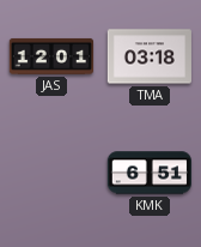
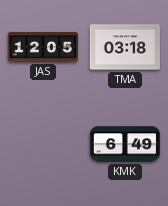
JAS: 12:01 -> 12:05 (42, 47)
KMK: 6:51 -> 6:49 (124, 144)
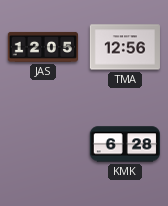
TMA: 03:18 -> 12:56 (125, 47)
KMK: 6:49 -> 6:28 (124, 144)
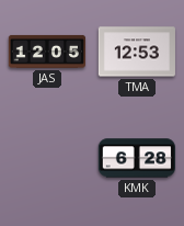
TMA: 12:56 -> 12:53 (137, 52)
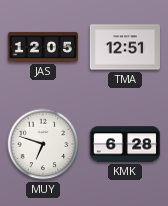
TMA: 12:53 -> 12:51 (125, 47)
MUY: none -> 6:48 (43, 144)
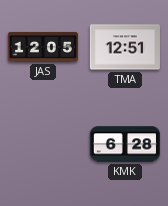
MUY: 6:48 -> none (43, 144)
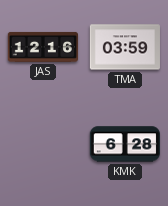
JAS: 12:05 -> 12:16 (42, 47)
TMA: 12:51 -> 03:59 (125, 47)
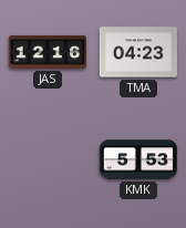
TMA: 03:59 -> 04:23 (138, 52)
KMK: 6:28 -> 5:53 (137, 159)
